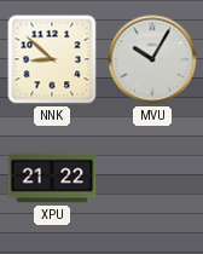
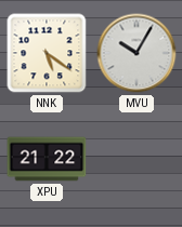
NNK: 8:52 -> 5:21 (47, 53)
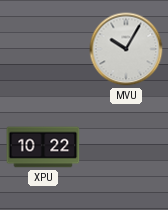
NNK: 5:21 -> none (47, 53)
XPU: 21:22 -> 10:22 (43, 147)
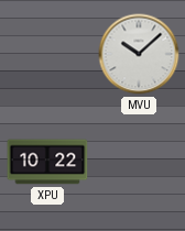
MVU: 10:05 -> 10:08 (139, 54)
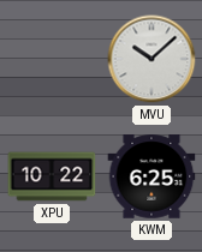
KWM: none -> 6:25 (151, 176)
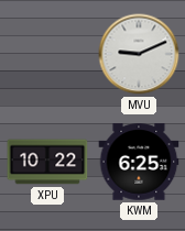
MVU: 10:08 -> 9:11 (139, 54)
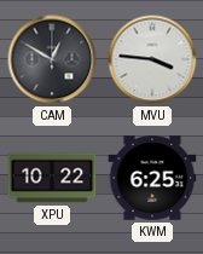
CAM: none -> 12:50 (52, 59)
MVU: 9:11 -> 3:46 (152, 59)
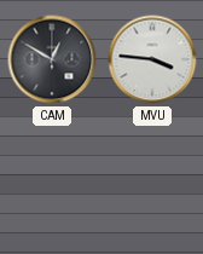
XPU: 10:22 -> none (52, 178)
KWM: 6:25 -> none (152, 178)
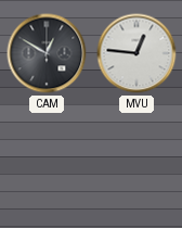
MVU: 3:46 -> 12:46 (136, 53)
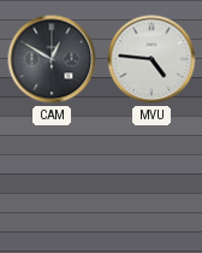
MVU: 12:46 -> 4:46 (151, 59)
